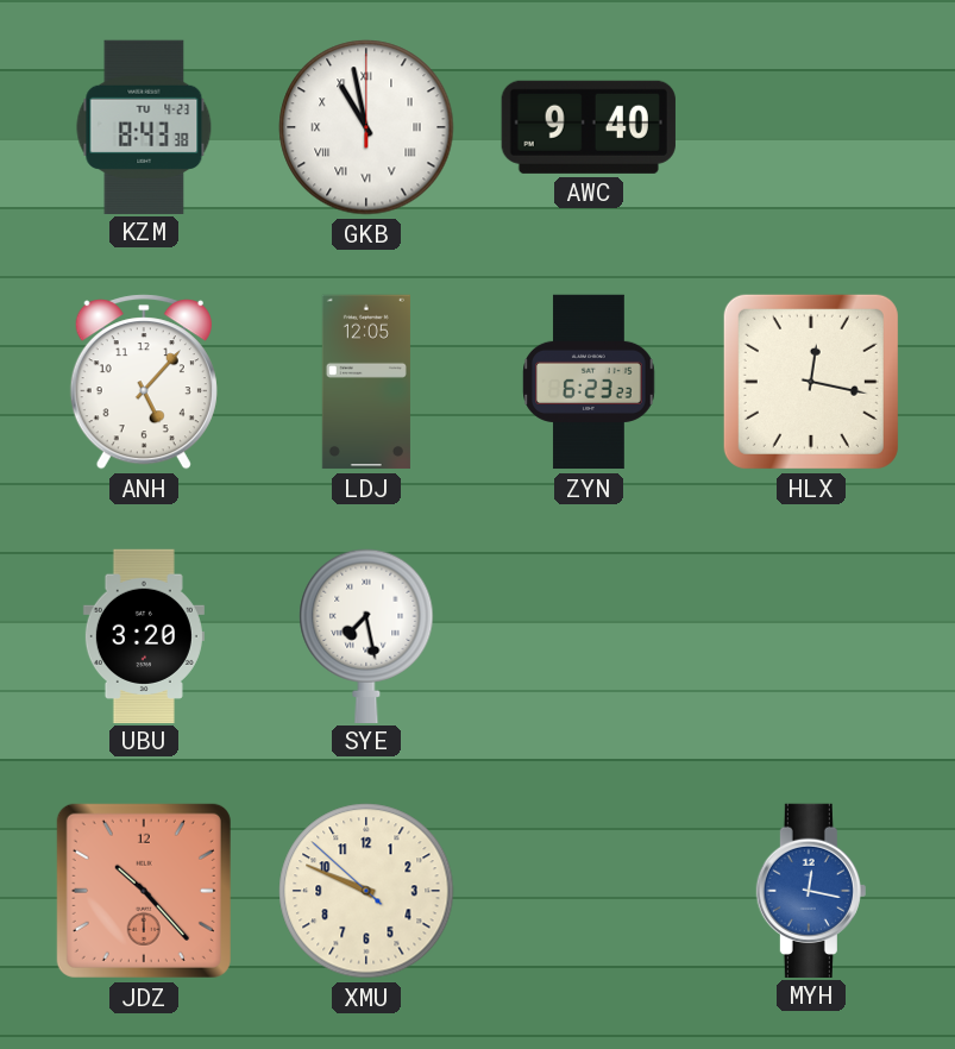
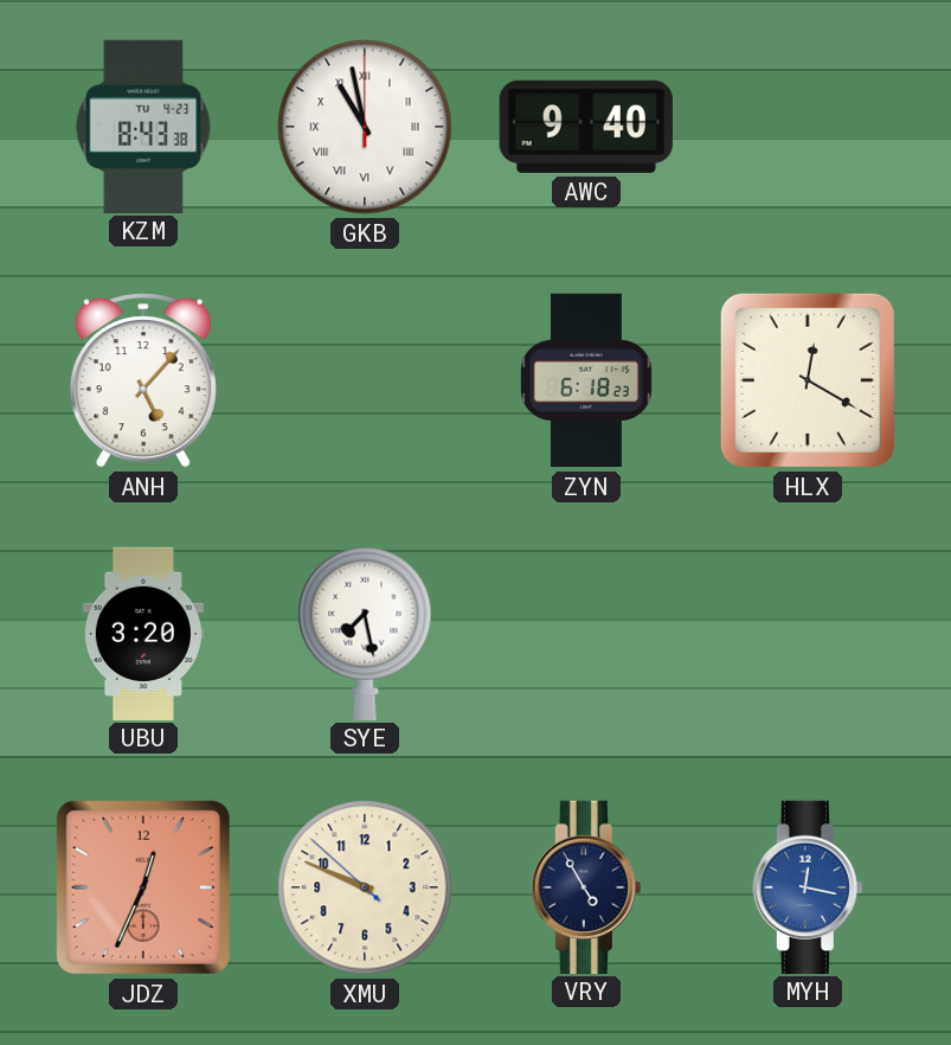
LDJ: 12:05 -> none (366, 382)
ZYN: 6:23 -> 6:18 (586, 380)
HLX: 12:17 -> 12:20 (808, 380)
JDZ: 10:23 -> 12:34 (143, 887)
VRY: none -> 4:55 (586, 886)
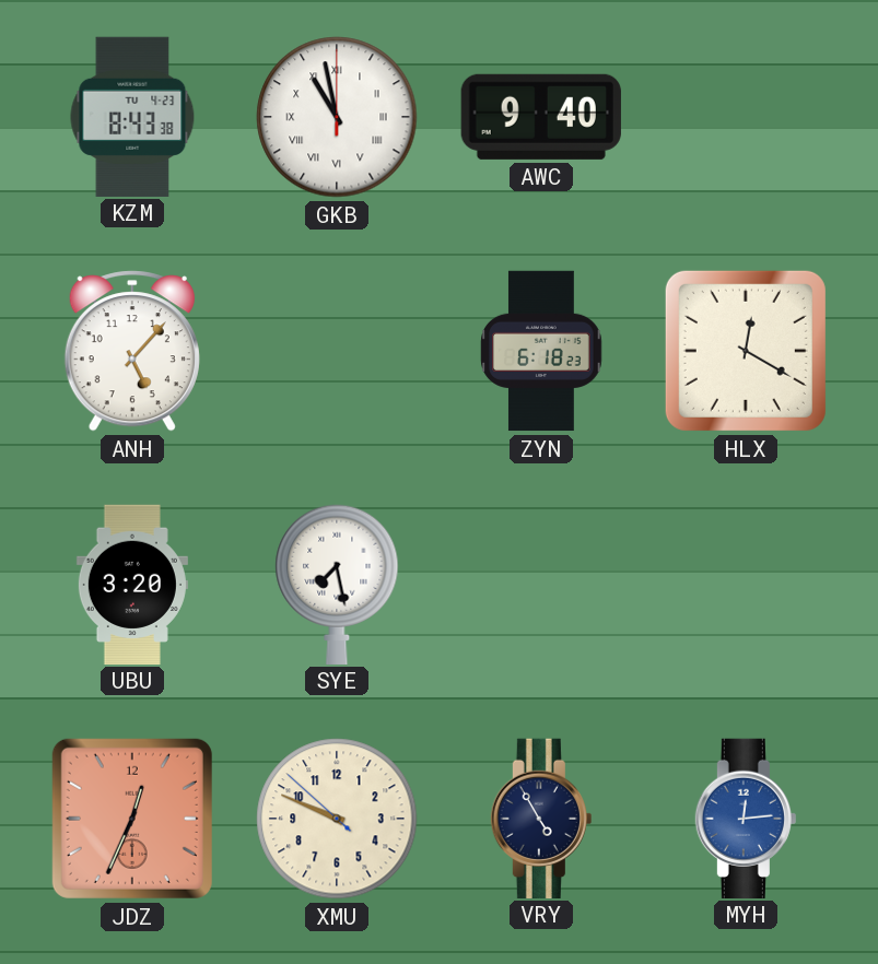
MYH: 12:17 -> 12:14 (746, 818)
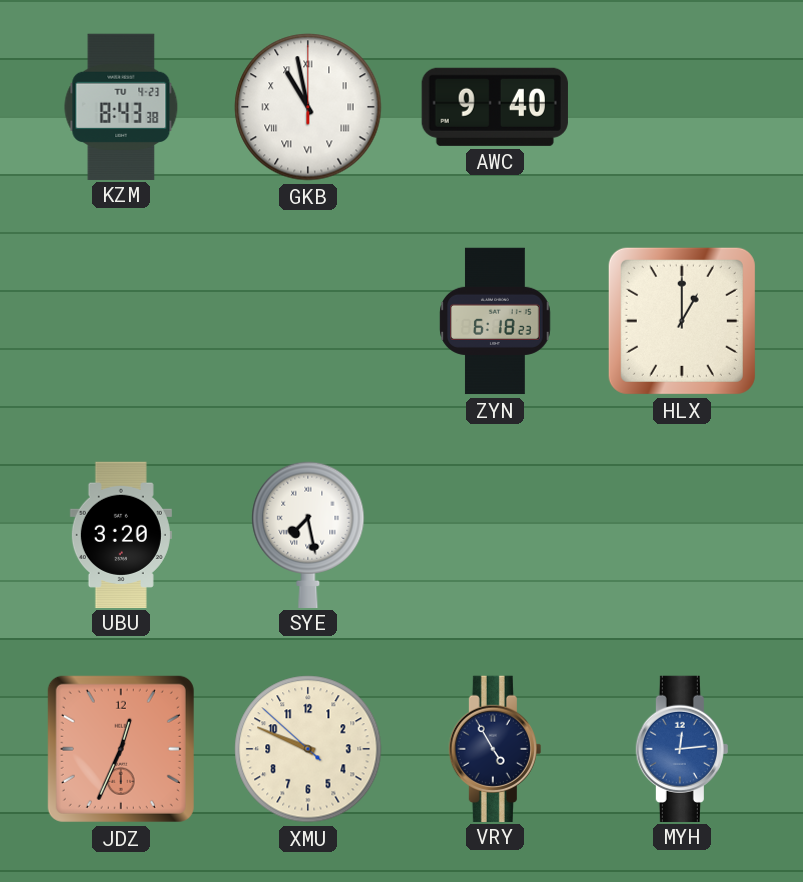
ANH: 5:07 -> none (132, 351)
HLX: 12:20 -> 1:00 (682, 321)
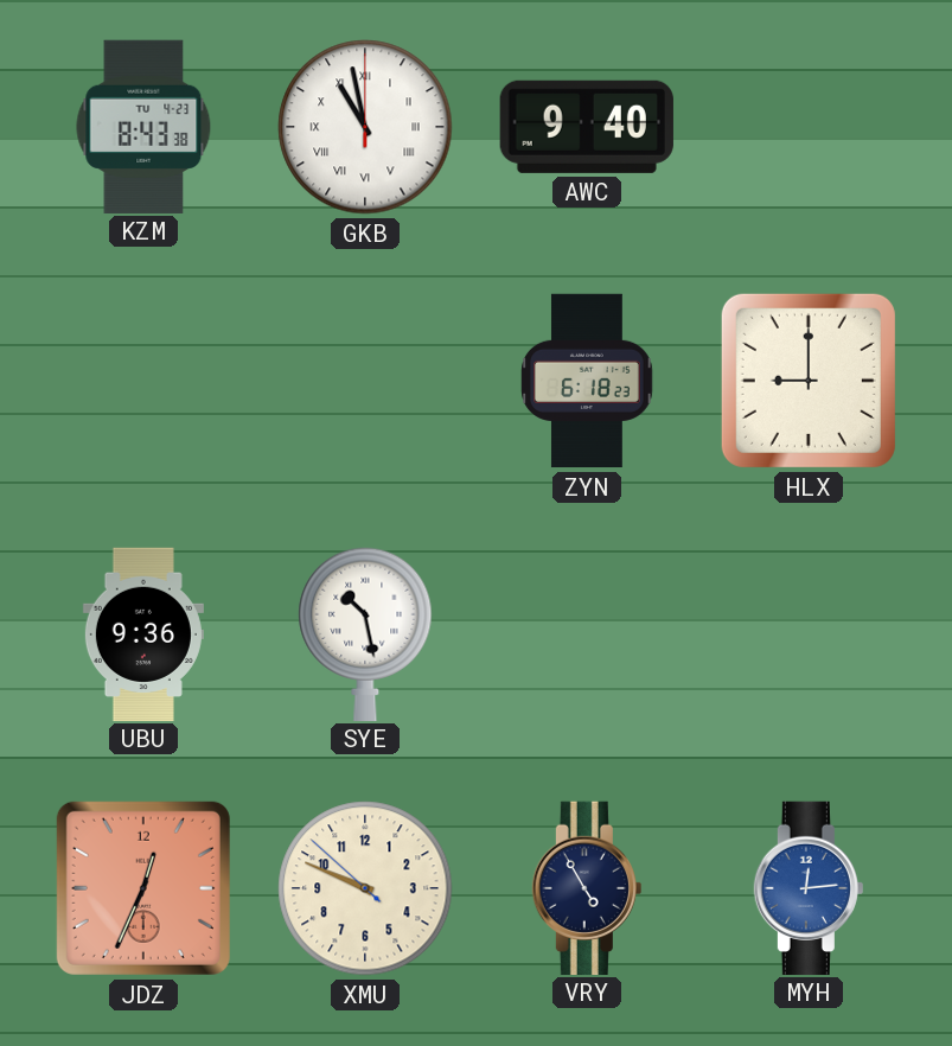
HLX: 1:00 -> 9:00 (809, 381)
UBU: 3:20 -> 9:36 (143, 633)
SYE: 7:28 -> 10:28 (365, 633)
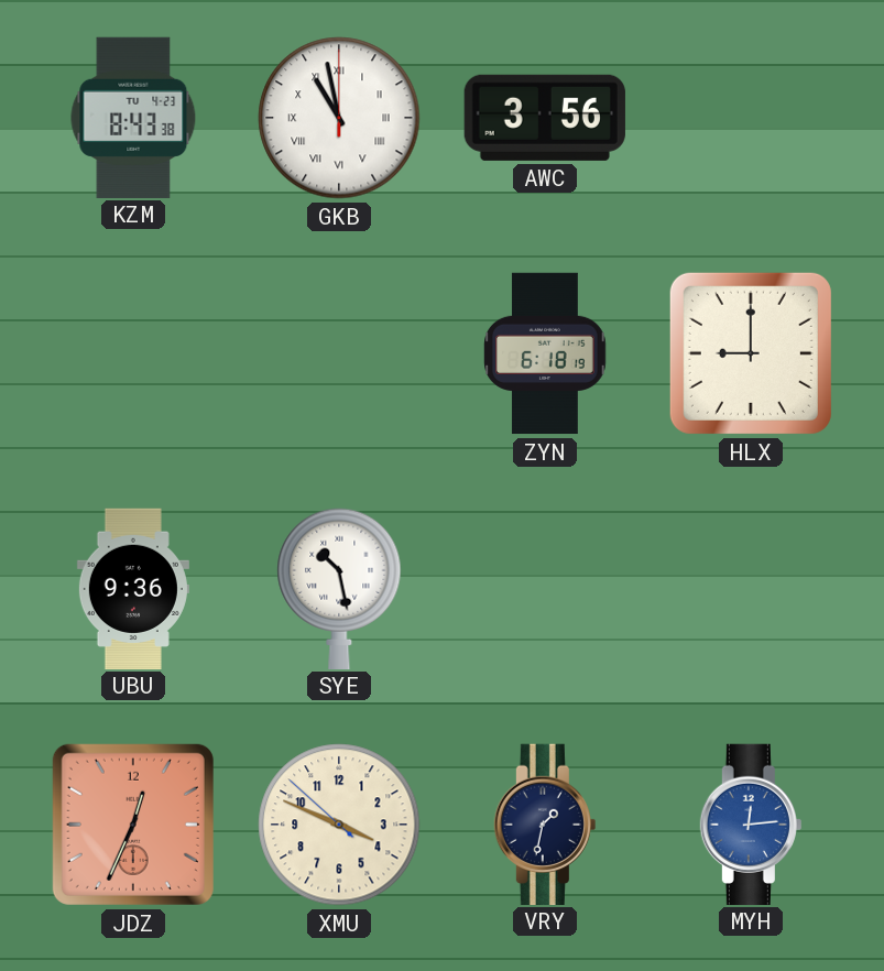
AWC: 9:40 -> 3:56 (545, 118)
ZYN: 6:18:23 -> 6:18:19 (545, 353)
XMU: 9:48 -> 3:48 (339, 825)
VRY: 4:55 -> 1:32 (545, 823)
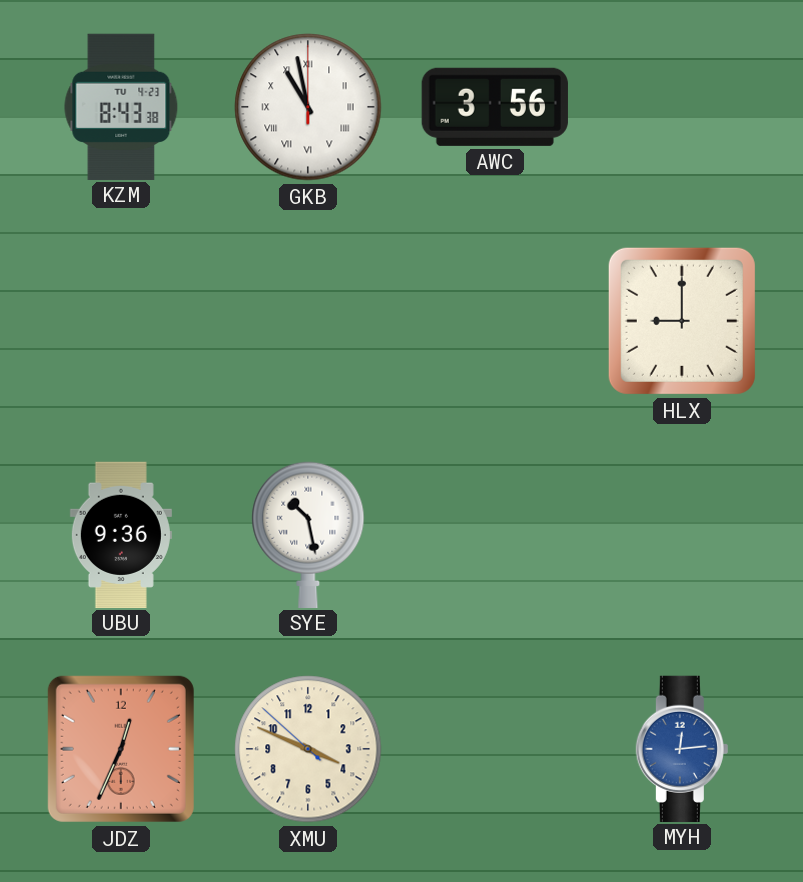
ZYN: 6:18 -> none (545, 353)
VRY: 1:32 -> none (545, 823)
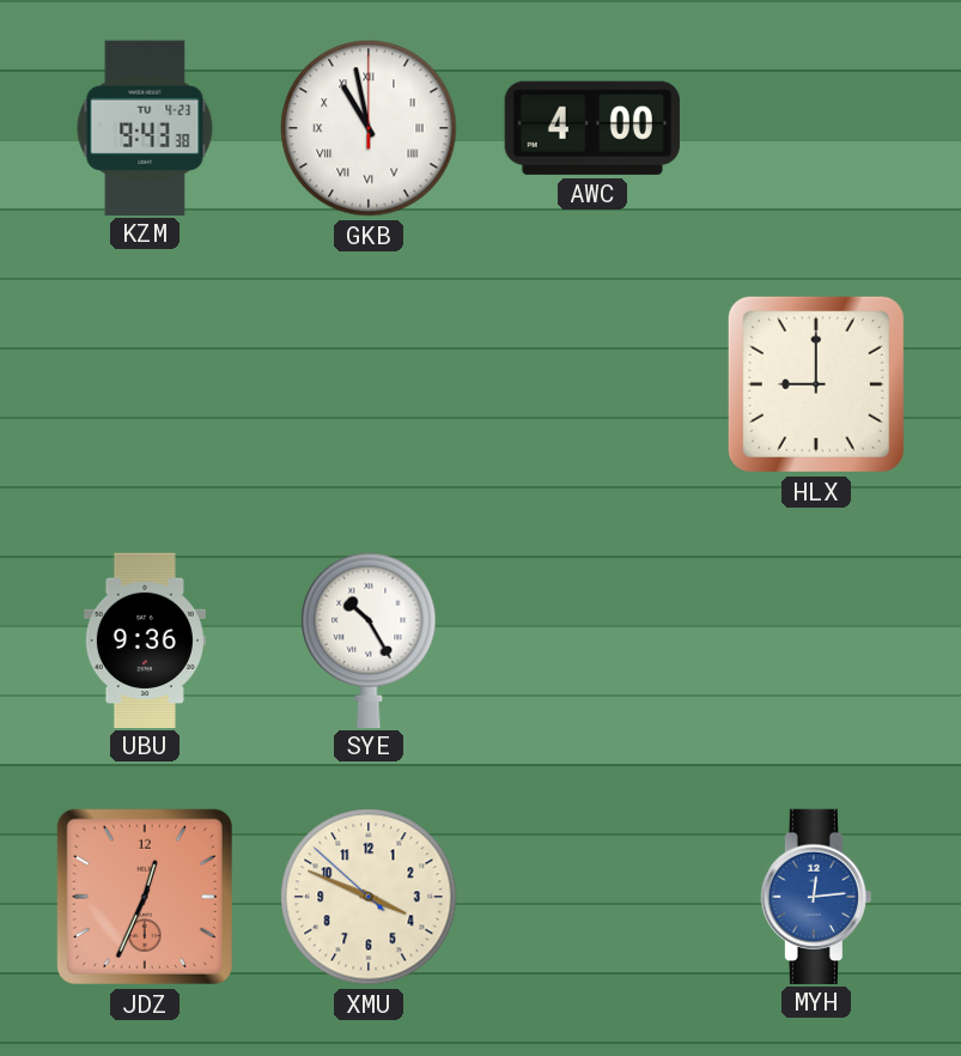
KZM: 8:43 -> 9:43 (145, 127)
AWC: 3:56 -> 4:00 (592, 128)
SYE: 10:28 -> 10:25 (369, 639)
